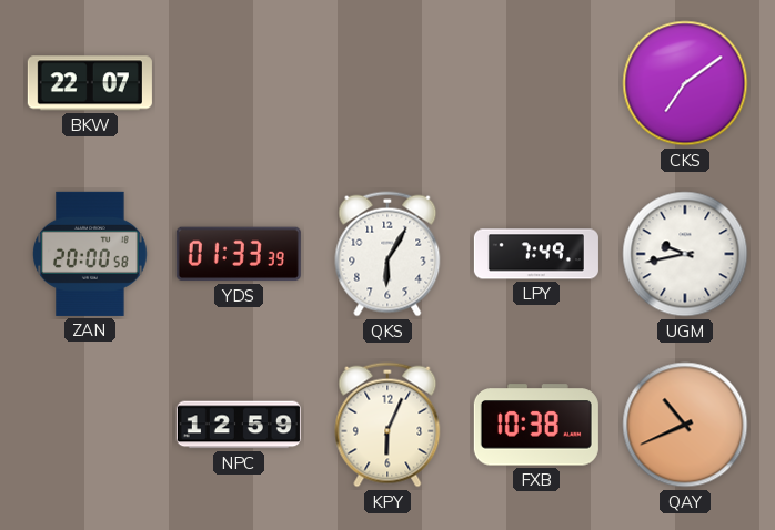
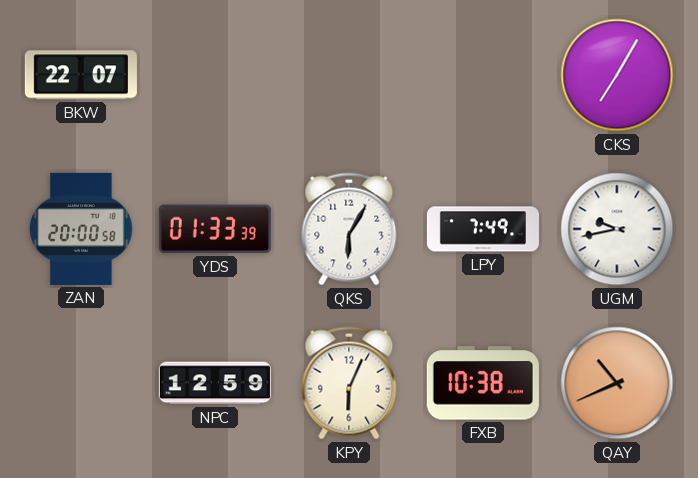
CKS: 7:09 -> 7:05 (617, 75)
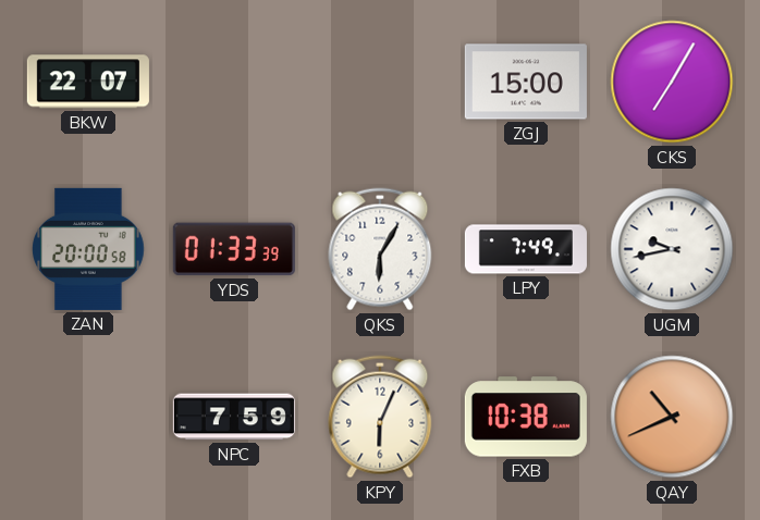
ZGJ: none -> 15:00 (526, 82)
NPC: 12:59 -> 7:59 (234, 417)
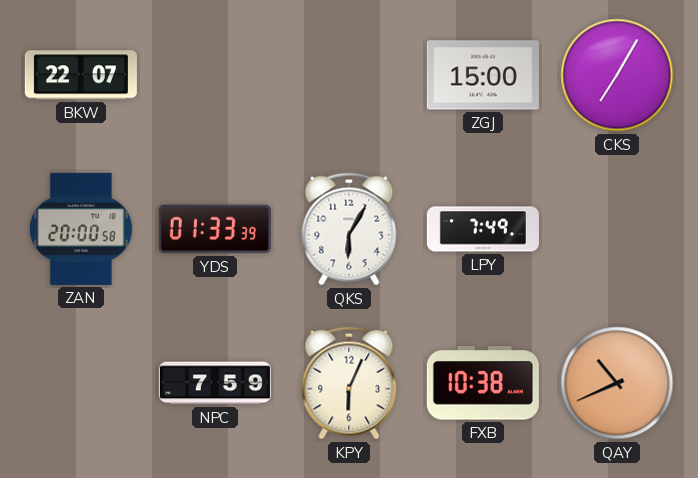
UGM: 9:43 -> none (672, 249)
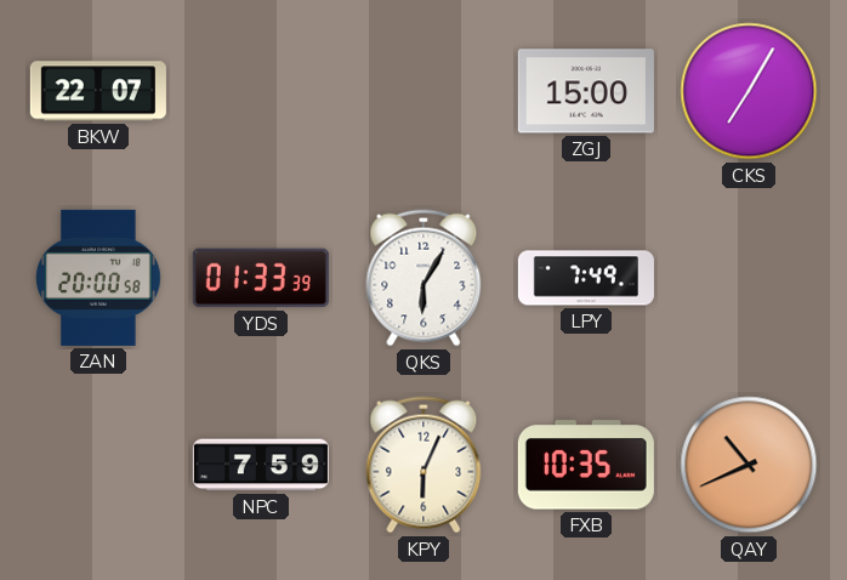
FXB: 10:38 -> 10:35 (586, 465)
